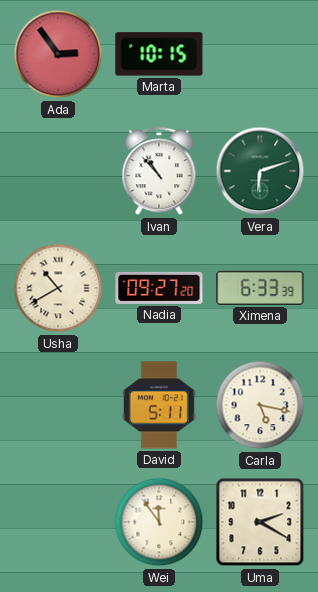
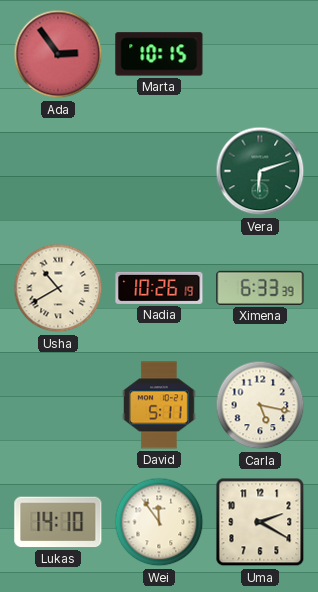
Ivan: 10:53 -> none (159, 172)
Nadia: 09:27 -> 10:26 (159, 288)
Lukas: none -> 14:10 (58, 522)
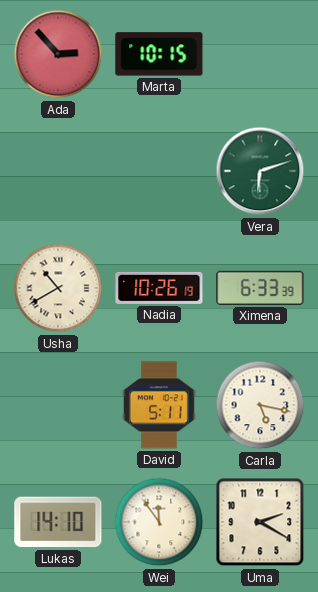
Ada: 2:54 -> 2:53 (58, 54)
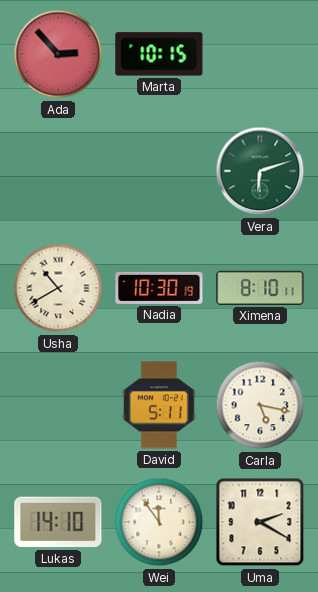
Nadia: 10:26 -> 10:30 (159, 288)
Ximena: 6:33 -> 8:10 (260, 288)
